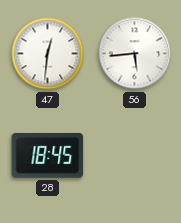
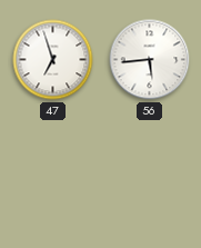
47: 12:31 -> 6:57 (53, 60)
28: 18:45 -> none (48, 156)
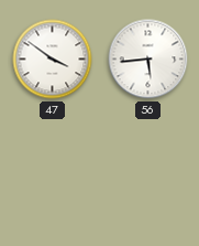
47: 6:57 -> 3:51 (53, 60)
